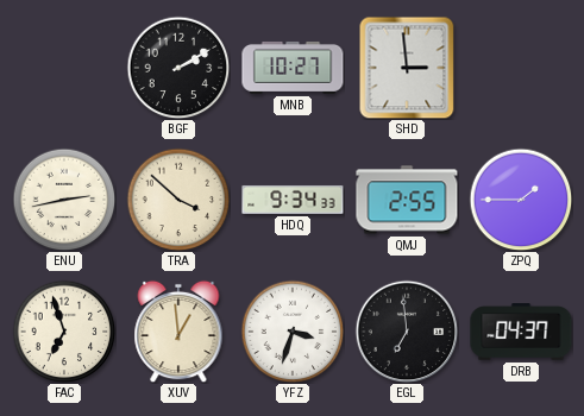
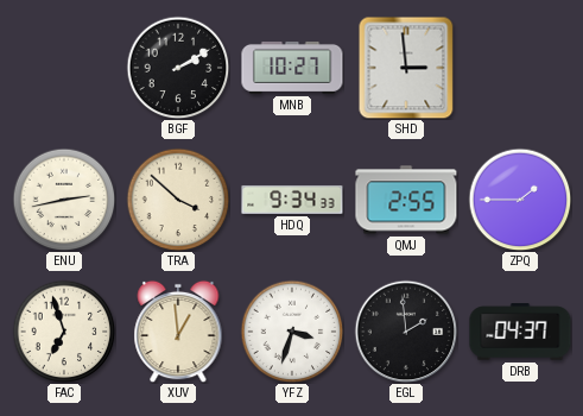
EGL: 6:59 -> 1:59 (406, 332)
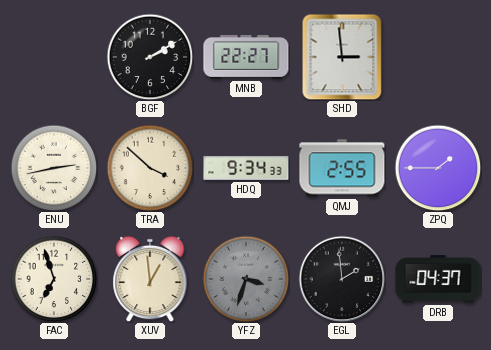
MNB: 10:27 -> 22:27 (246, 57)
YFZ dial: white -> grey (246, 279)
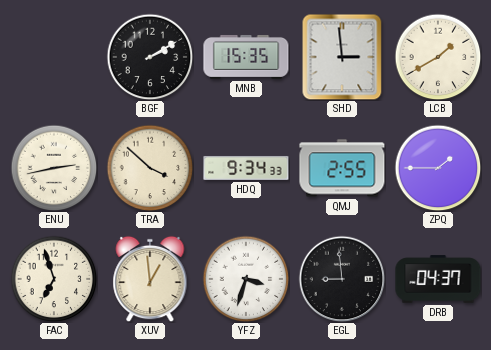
MNB: 22:27 -> 15:35 (246, 57)
LCB: none -> 1:40 (438, 57)
YFZ dial: grey -> white (246, 279)
EGL: 1:59 -> 8:59 (342, 279)
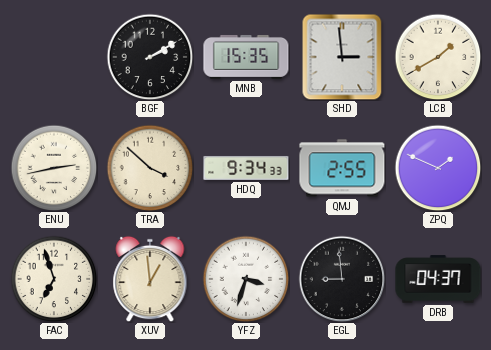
ZPQ: 1:45 -> 1:49 (438, 168)
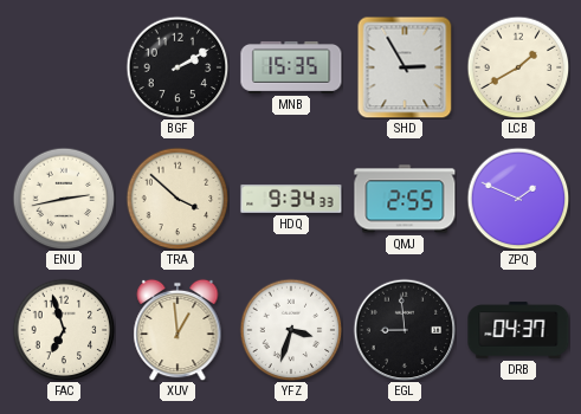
SHD: 2:59 -> 2:55 (405, 67)
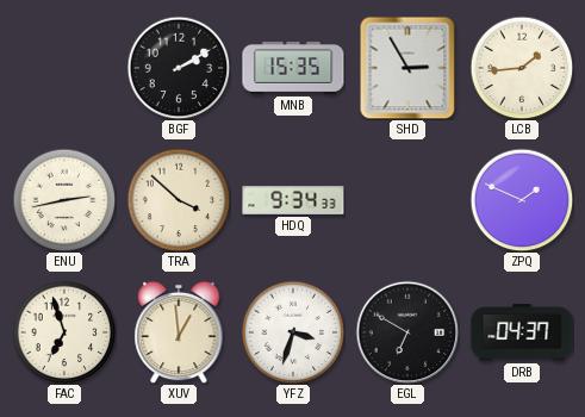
LCB: 1:40 -> 1:44 (522, 68)
QMJ: 2:55 -> none (405, 199)
EGL: 8:59 -> 6:50 (407, 332)
